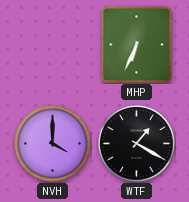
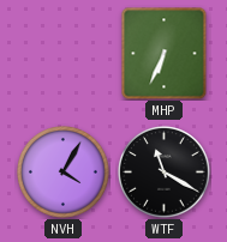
NVH: 4:00 -> 4:05 (64, 173)
WTF: 1:20 -> 11:20 (165, 173)
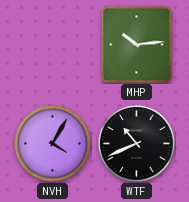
MHP: 6:34 -> 10:14 (137, 44)
WTF: 11:20 -> 10:41 (137, 144)
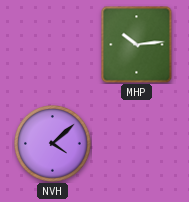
NVH: 4:05 -> 4:08 (53, 144)
WTF: 10:41 -> none (137, 144)
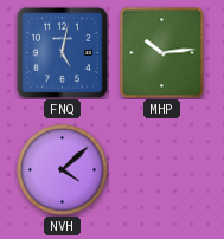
FNQ: none -> 5:02 (62, 52)
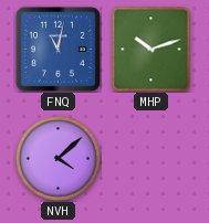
FNQ: 5:02 -> 11:02 (58, 49)
MHP: 10:14 -> 10:12 (151, 49)
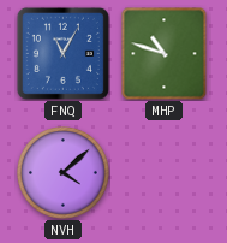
FNQ: 11:02 -> 11:05 (62, 53)
MHP: 10:12 -> 10:48 (165, 53)
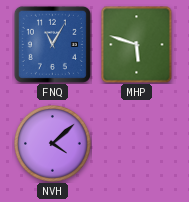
MHP: 10:48 -> 5:48 (137, 44)
